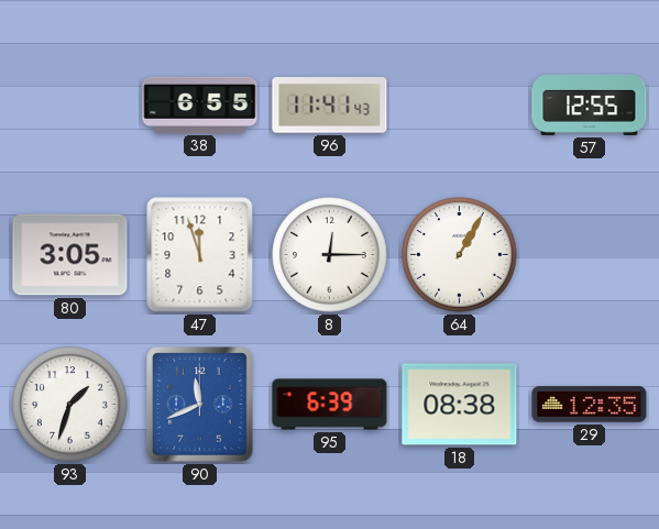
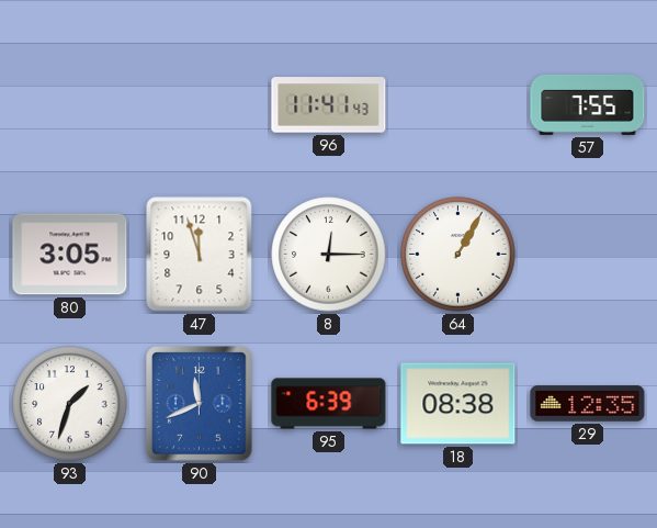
38: 6:55 -> none (200, 104)
57: 12:55 -> 7:55 (588, 105)
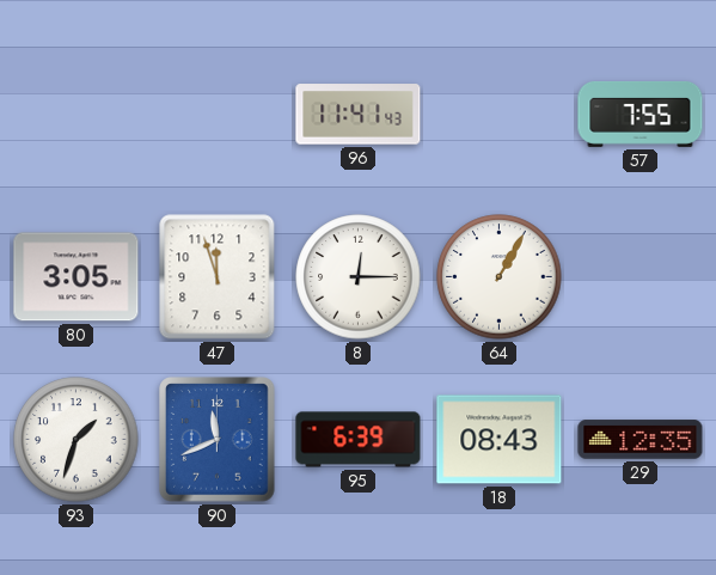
18: 08:38 -> 08:43 (500, 440)
